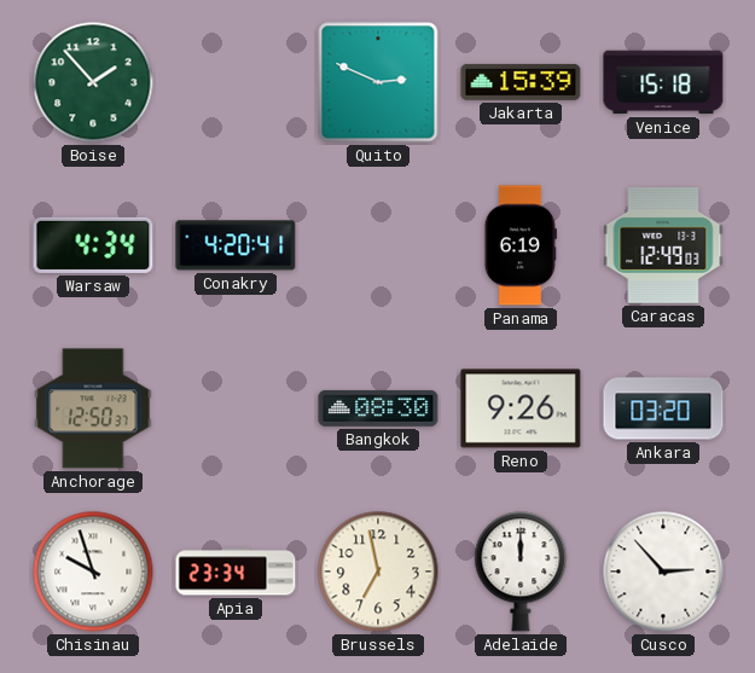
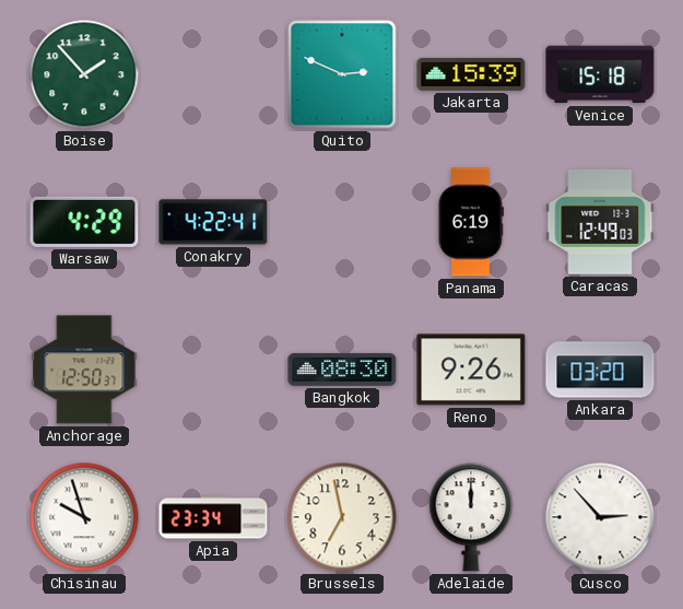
Warsaw: 4:34 -> 4:29 (84, 222)
Conakry: 4:20 -> 4:22 (213, 222)
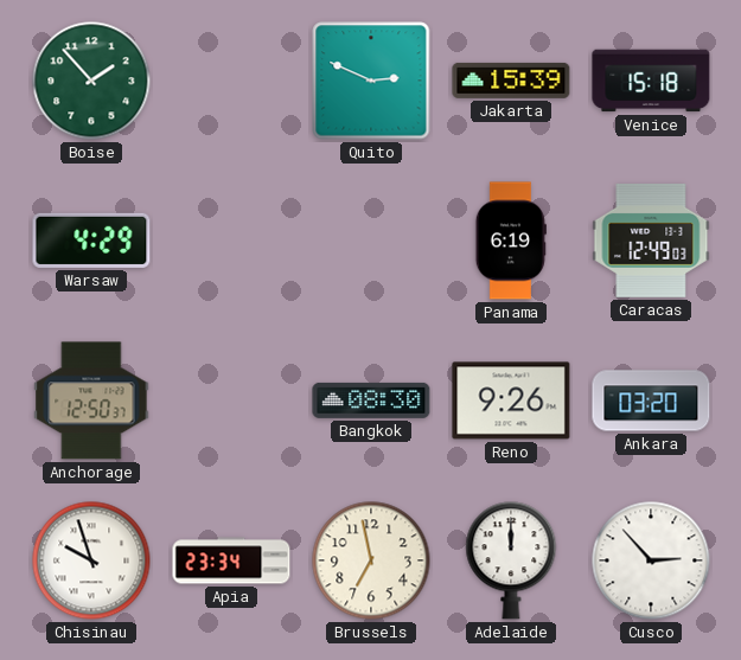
Conakry: 4:22 -> none (213, 222)
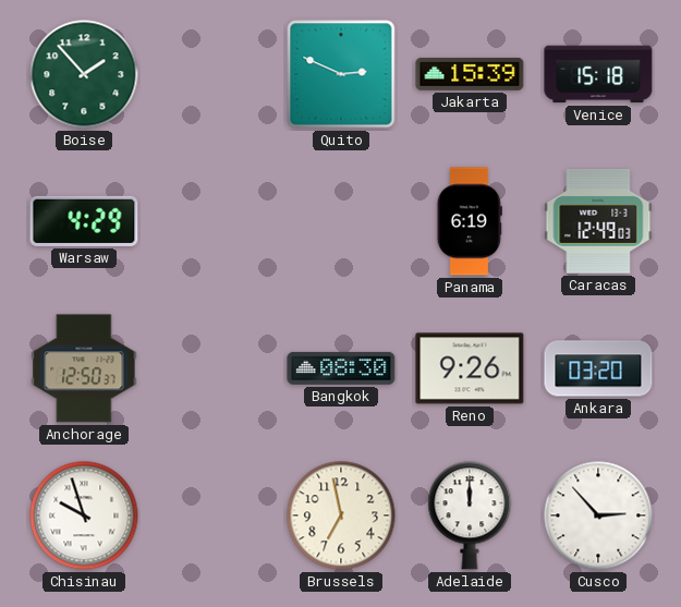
Apia: 23:34 -> none (231, 560)
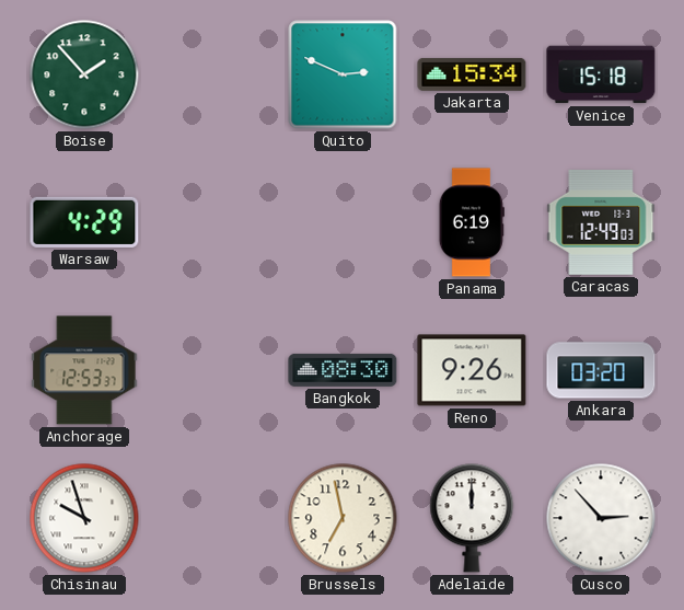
Jakarta: 15:39 -> 15:34 (472, 74)
Anchorage: 12:50 -> 12:53 (84, 370)
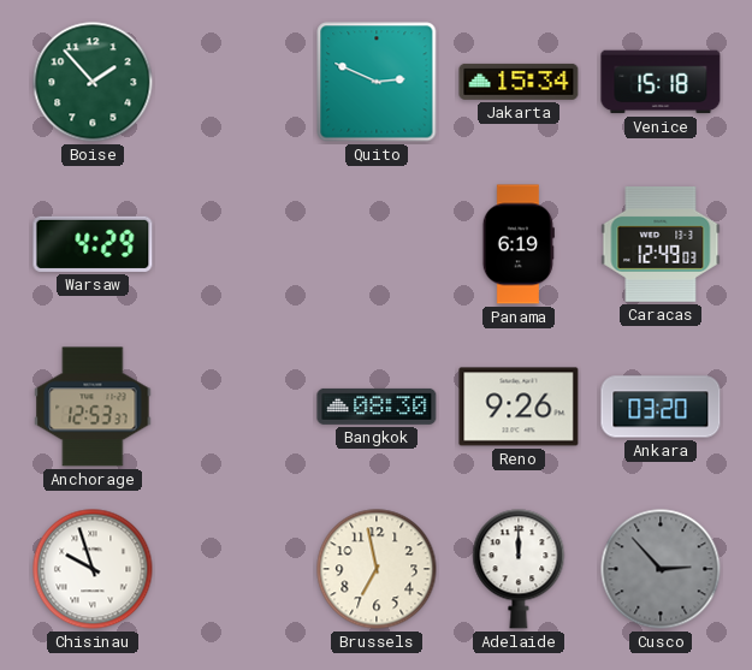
Cusco dial: white -> grey (661, 569)
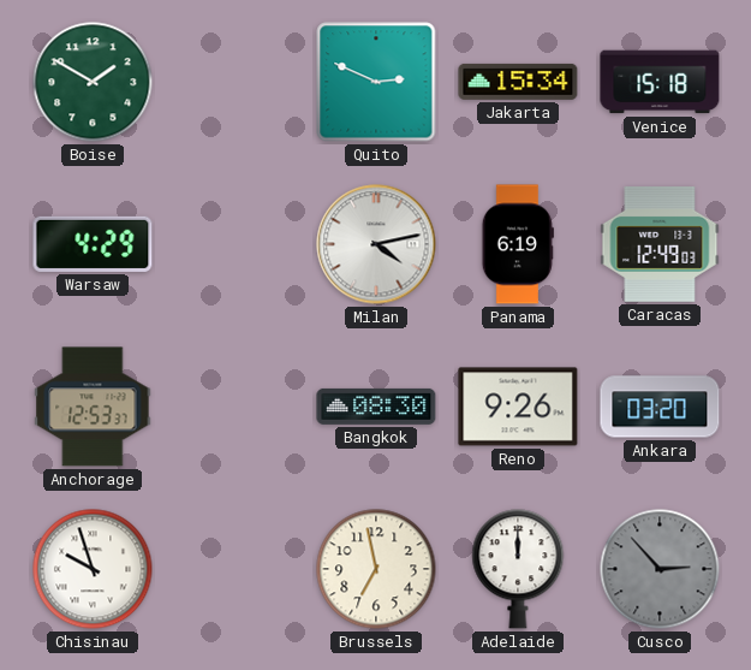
Boise: 1:53 -> 1:50 (93, 82)
Milan: none -> 4:13 (376, 244)
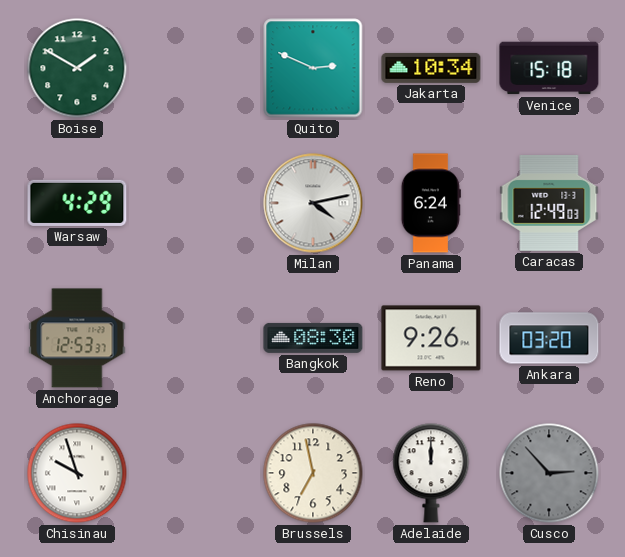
Jakarta: 15:34 -> 10:34 (431, 68)
Panama: 6:19 -> 6:24 (431, 203)
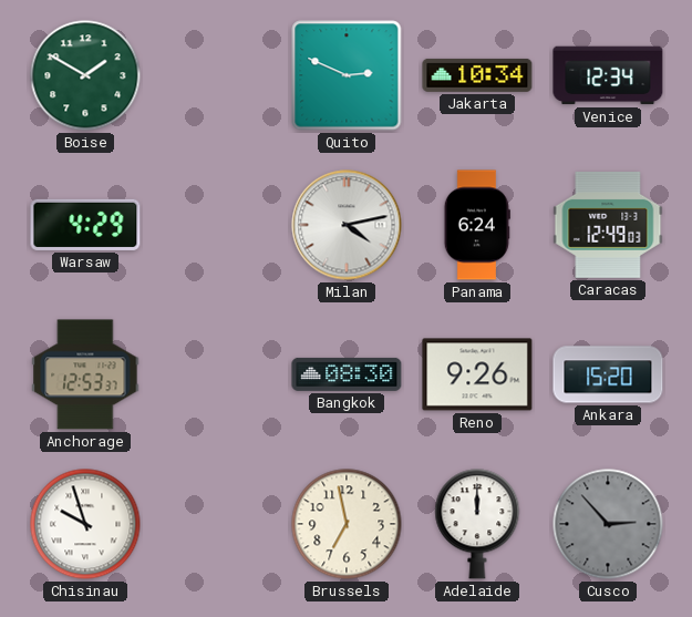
Venice: 15:18 -> 12:34 (608, 75)
Ankara: 03:20 -> 15:20 (608, 374)
